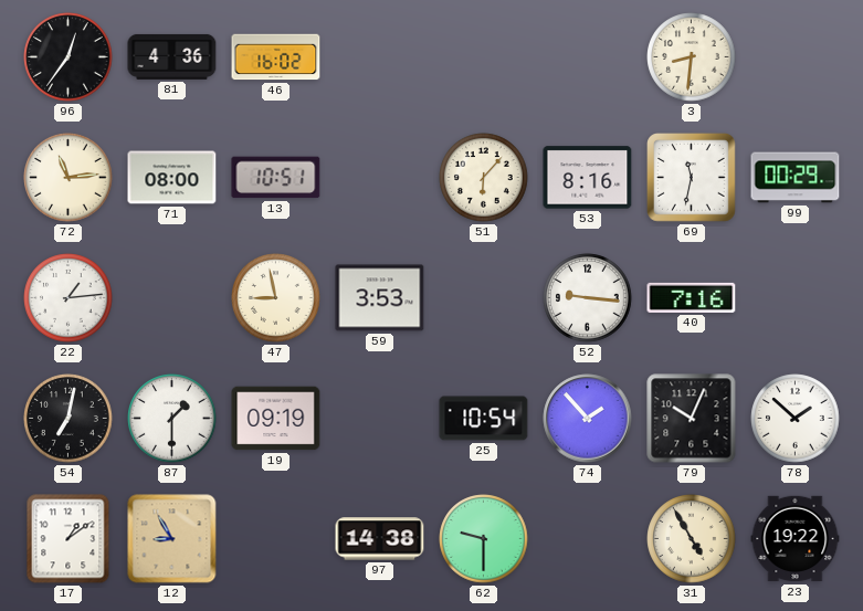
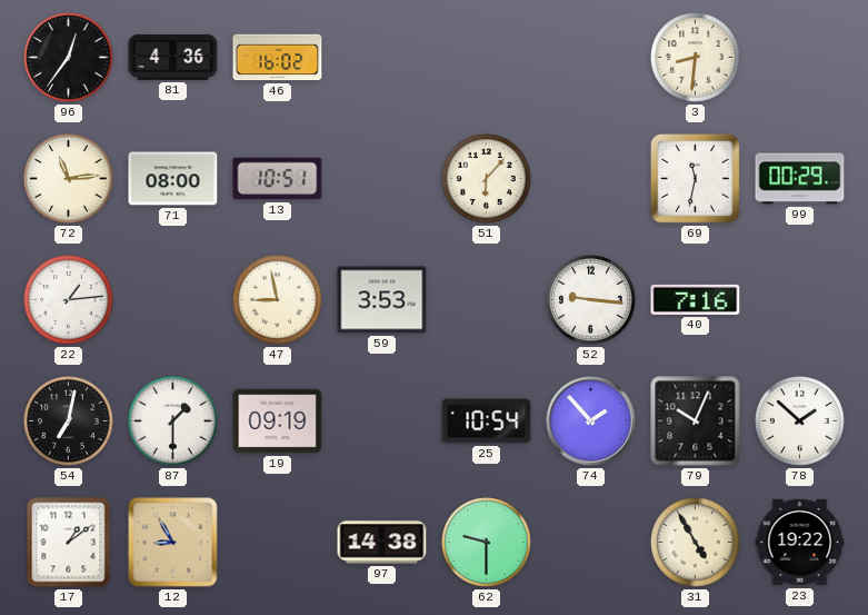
53: 8:16 -> none (588, 178)
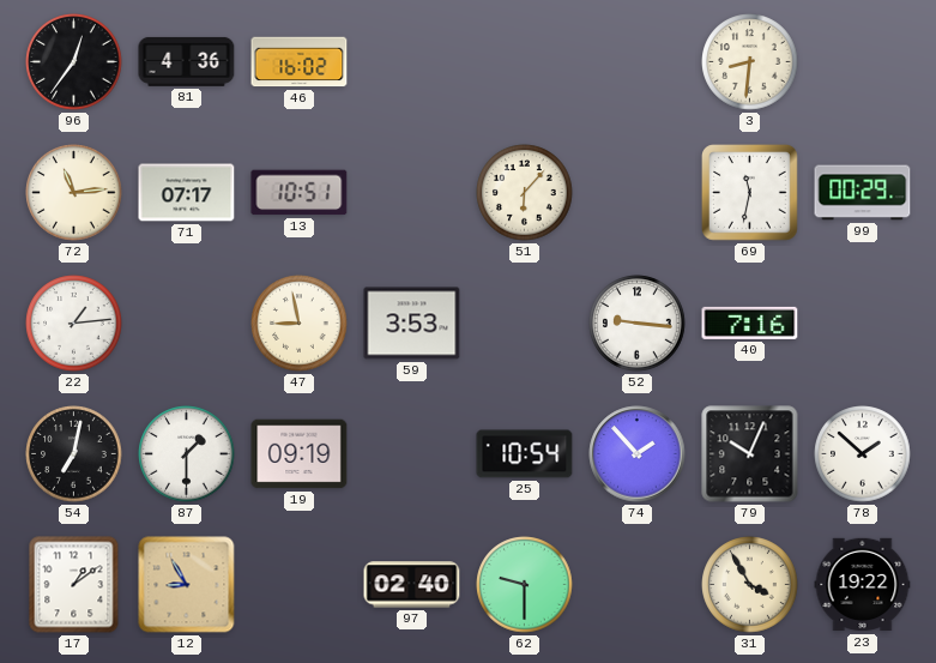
71: 08:00 -> 07:17 (187, 193)
97: 14:38 -> 02:40 (412, 585)
31: 4:55 -> 3:55 (750, 585)
